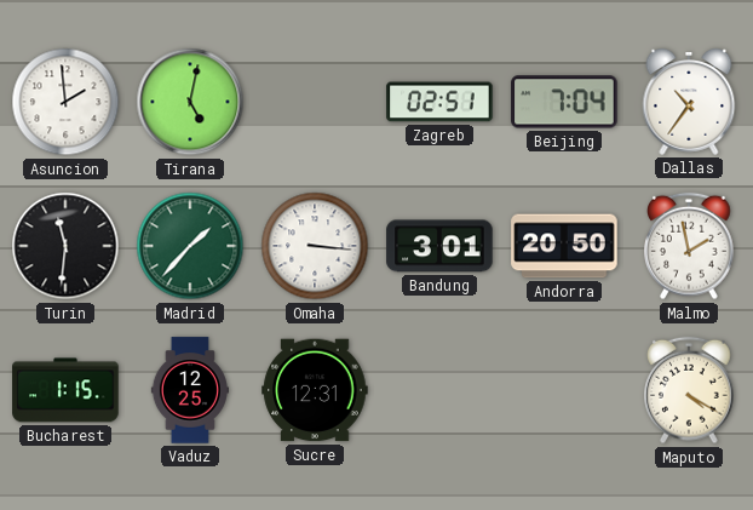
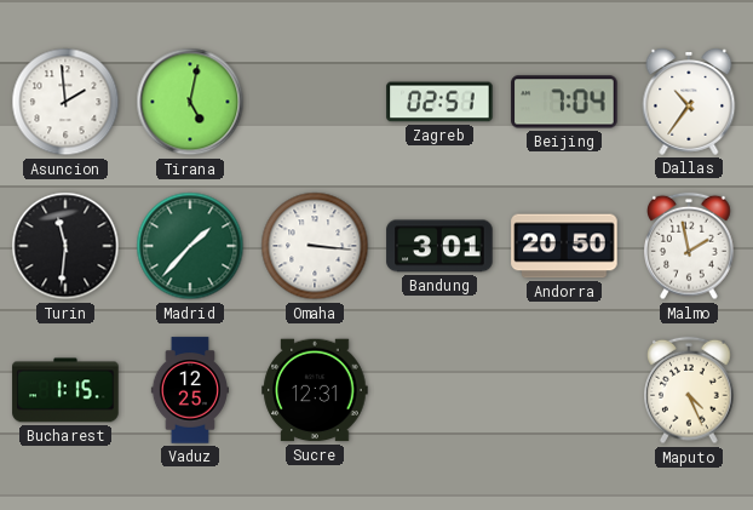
Maputo: 4:20 -> 4:26 (689, 390)
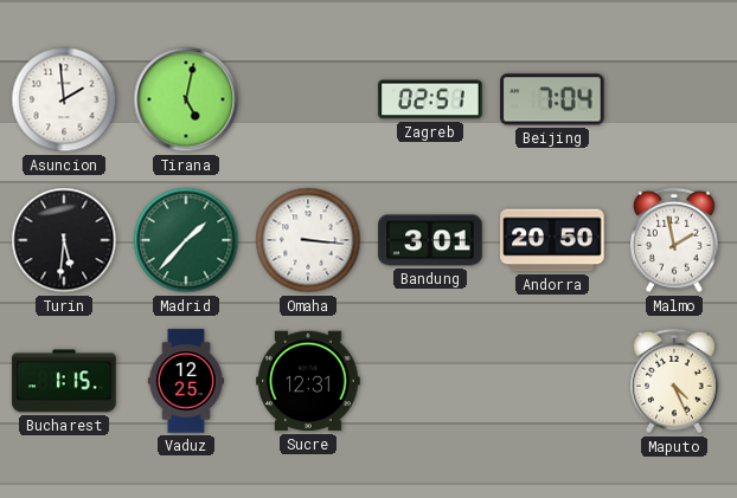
Dallas: 10:36 -> none (689, 103)
Turin: 11:31 -> 5:31 (64, 240)
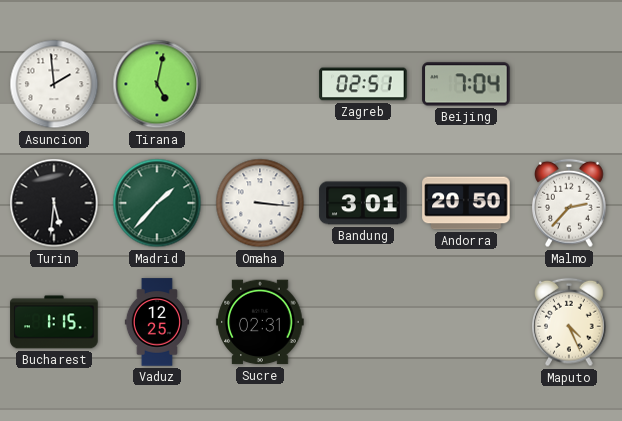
Malmo: 1:58 -> 2:37 (569, 203)
Sucre: 12:31 -> 02:31 (260, 322)
